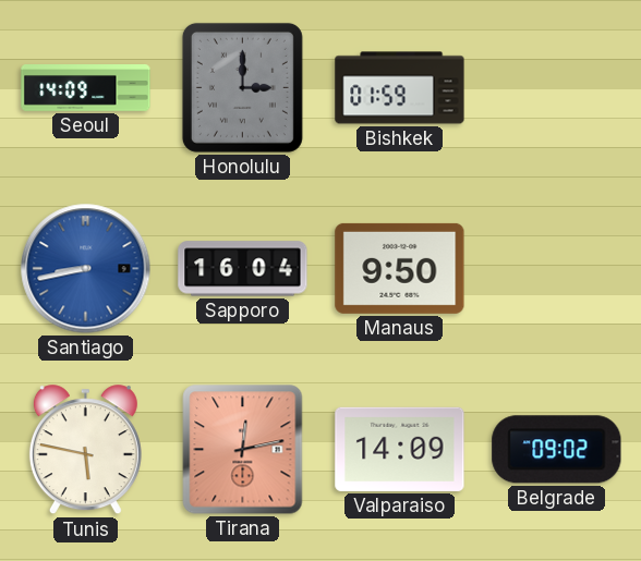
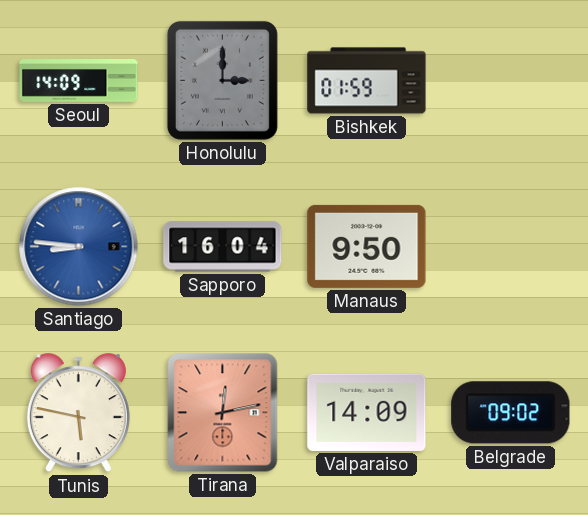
Santiago: 8:43 -> 8:46 (79, 247)
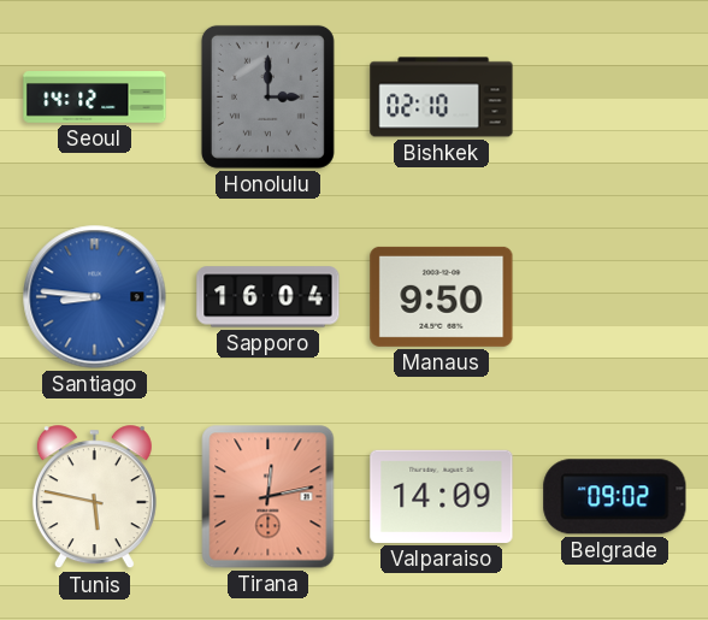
Seoul: 14:09 -> 14:12 (95, 98)
Bishkek: 01:59 -> 02:10 (442, 98)
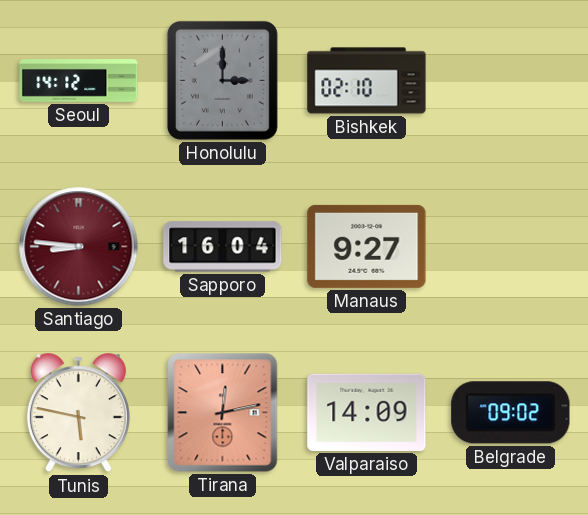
Santiago dial: blue -> burgundy (79, 247)
Manaus: 9:50 -> 9:27 (367, 246)
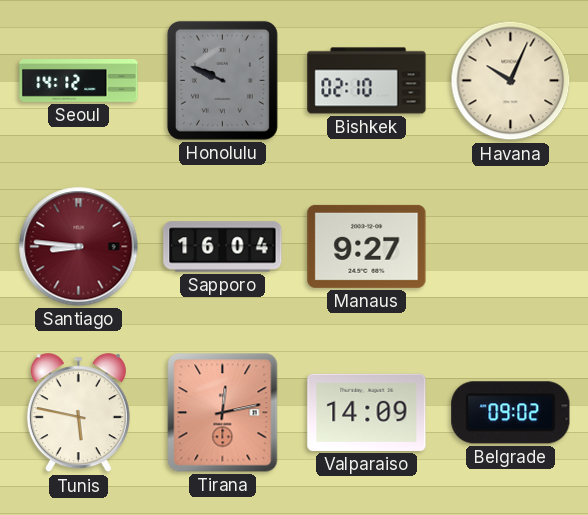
Honolulu: 3:00 -> 9:49 (222, 80)
Havana: none -> 10:04 (511, 81)
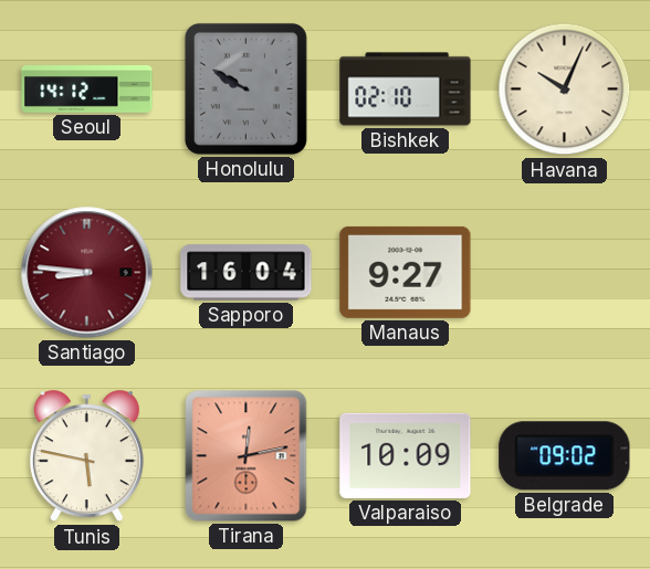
Honolulu: 9:49 -> 9:50 (245, 88)
Valparaiso: 14:09 -> 10:09 (406, 455)
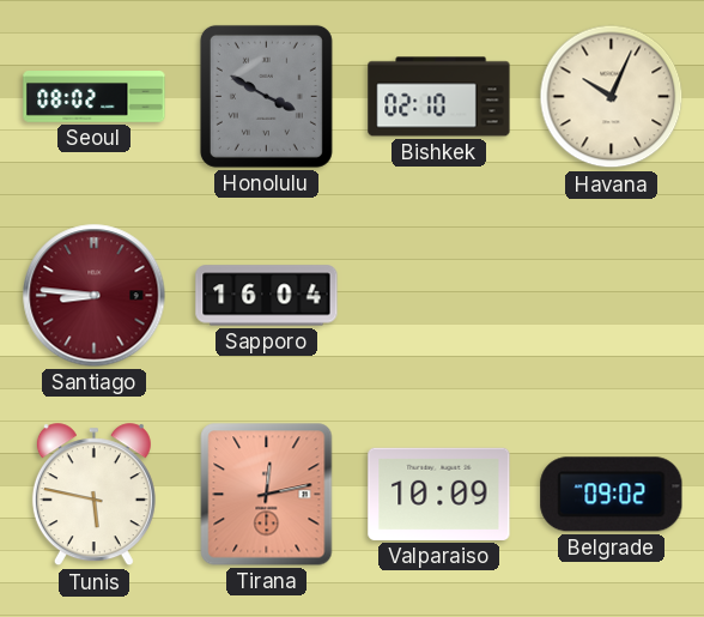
Seoul: 14:12 -> 08:02 (95, 97)
Honolulu: 9:50 -> 3:50 (266, 96)
Manaus: 9:27 -> none (406, 272)
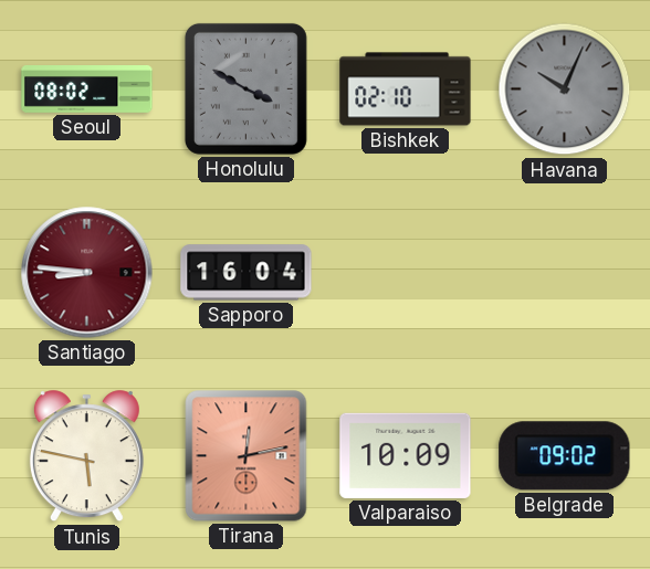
Havana dial: cream -> grey (565, 89)
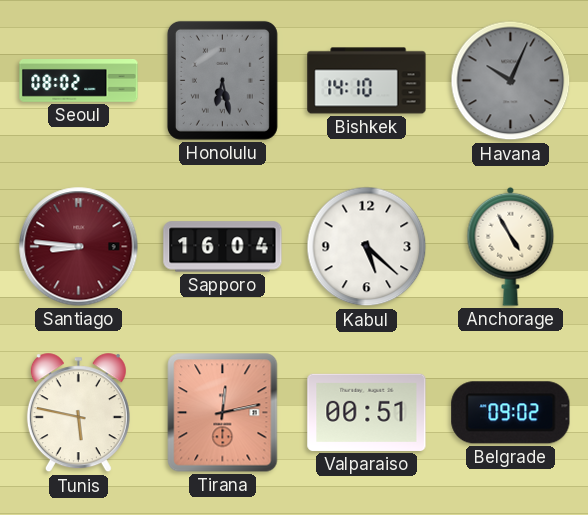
Honolulu: 3:50 -> 6:28 (222, 80)
Bishkek: 02:10 -> 14:10 (367, 81)
Kabul: none -> 5:22 (367, 247)
Anchorage: none -> 4:55 (511, 246)
Valparaiso: 10:09 -> 00:51 (367, 412)
